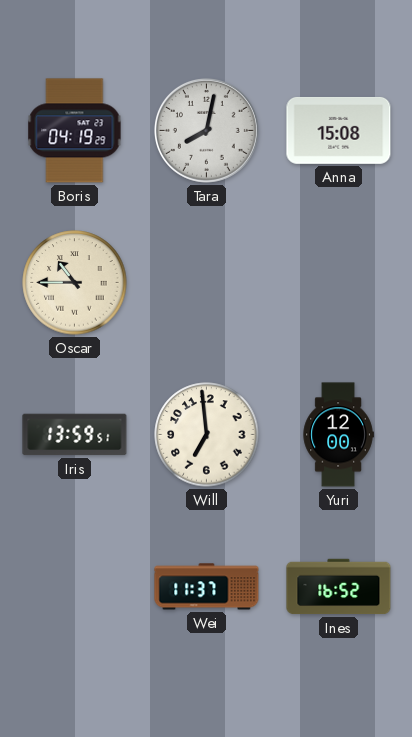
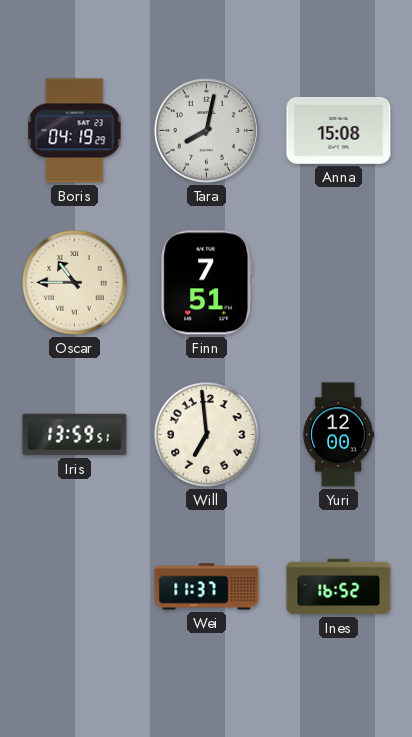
Finn: none -> 7:51 (207, 283)
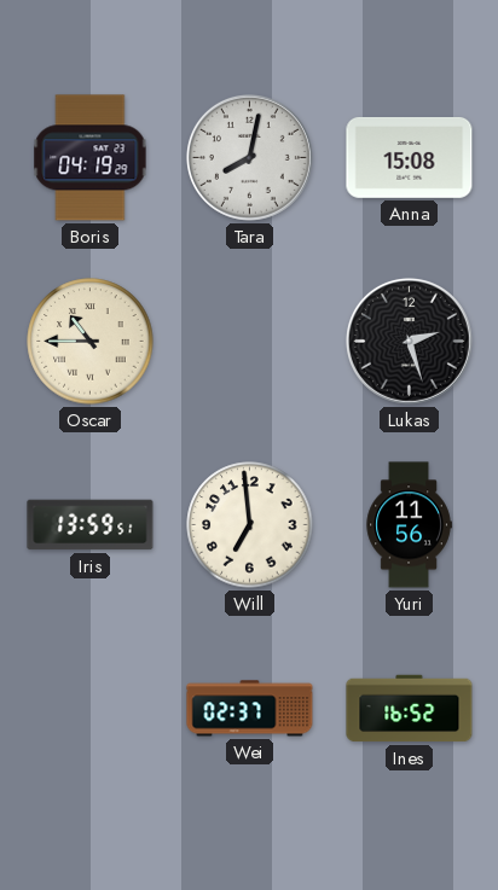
Finn: 7:51 -> none (207, 283)
Lukas: none -> 2:27 (409, 341)
Yuri: 12:00 -> 11:56 (409, 525)
Wei: 11:37 -> 02:37 (250, 709)
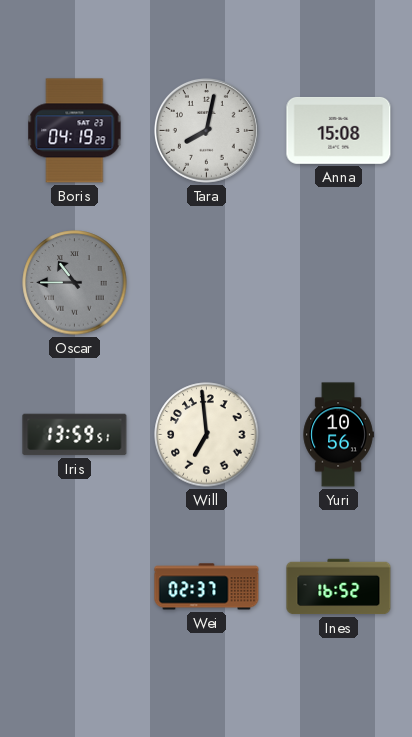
Oscar dial: cream -> grey (75, 283)
Lukas: 2:27 -> none (409, 341)
Yuri: 11:56 -> 10:56 (338, 435)
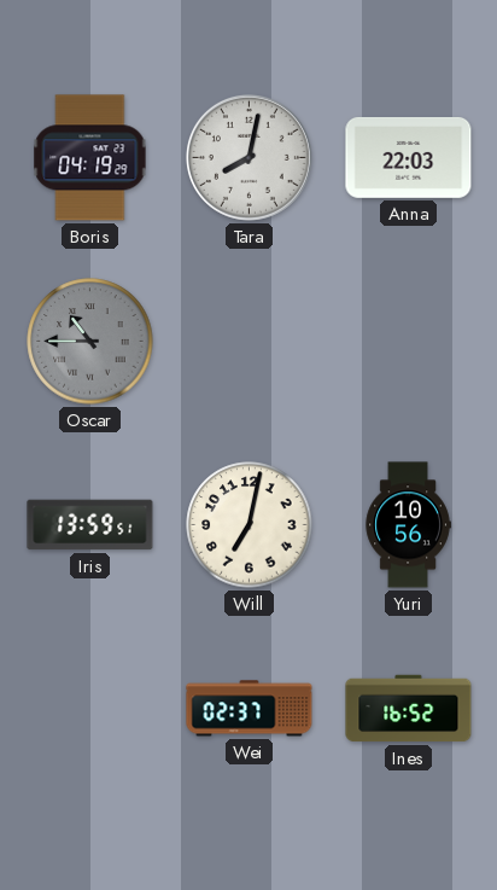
Anna: 15:08 -> 22:03 (409, 157)
Will: 6:59 -> 7:02 (250, 525)
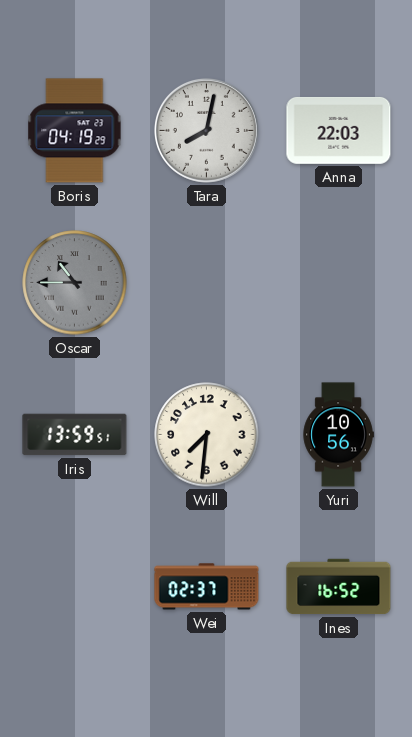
Will: 7:02 -> 7:31 (207, 435)
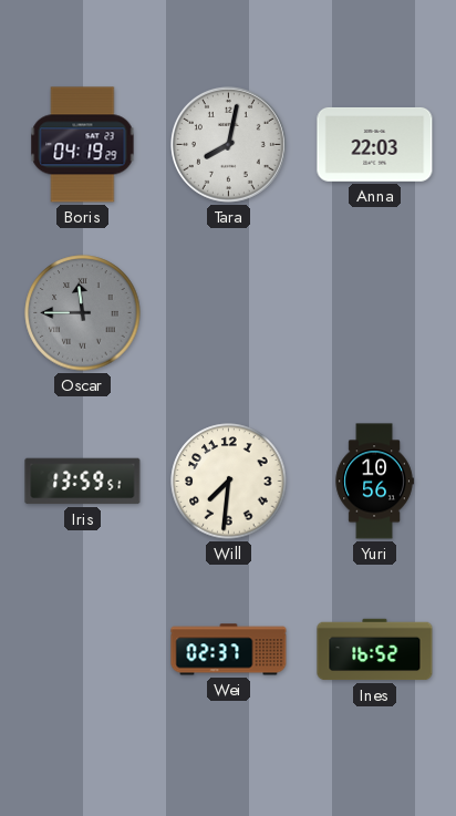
Oscar: 10:45 -> 11:45 (83, 313)
